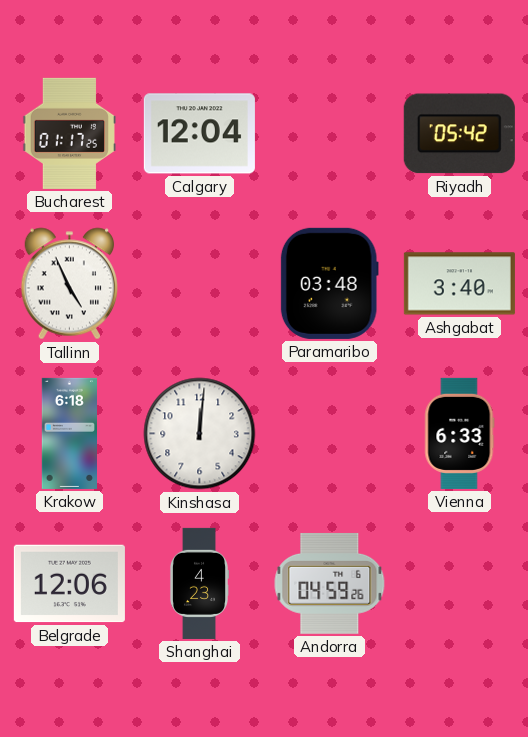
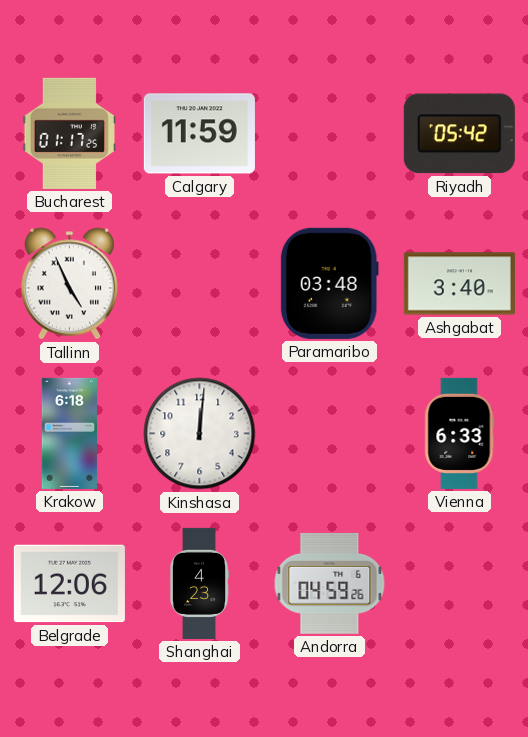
Calgary: 12:04 -> 11:59 (199, 134)
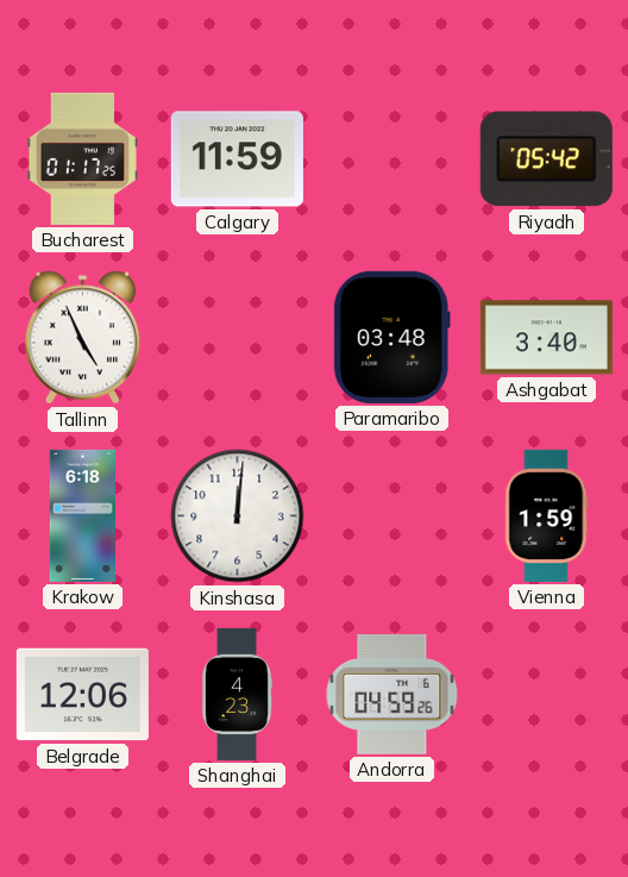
Vienna: 6:33 -> 1:59 (547, 515)
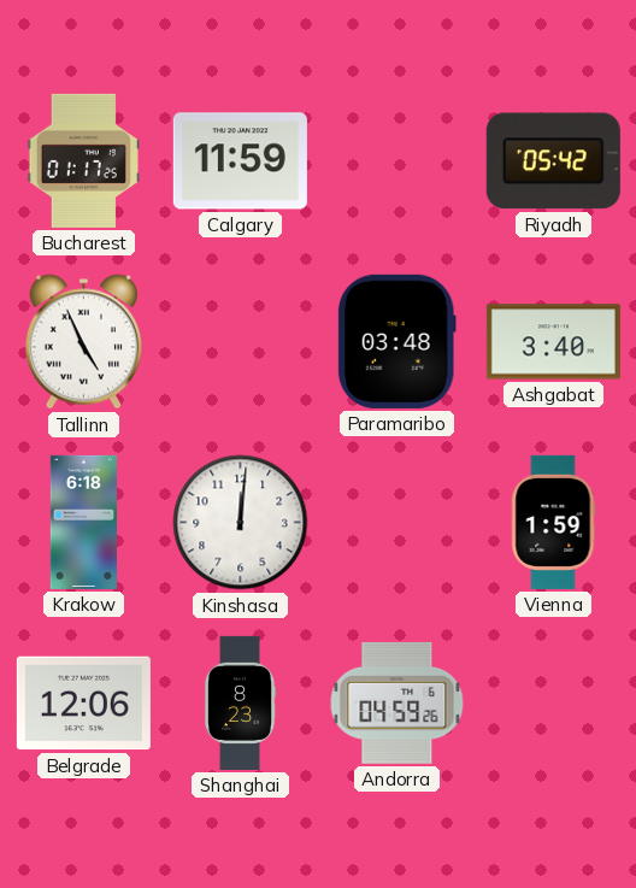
Shanghai: 4:23 -> 8:23 (238, 702)
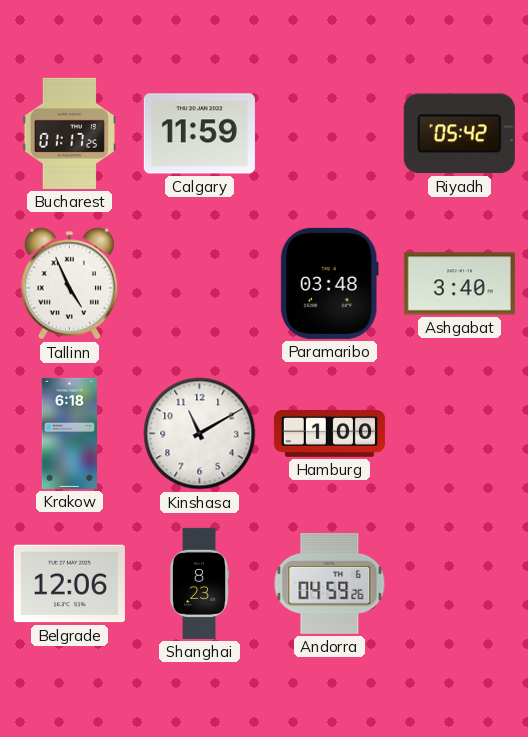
Kinshasa: 12:01 -> 11:10 (200, 434)
Hamburg: none -> 1:00 (329, 434)
Vienna: 1:59 -> none (554, 522)
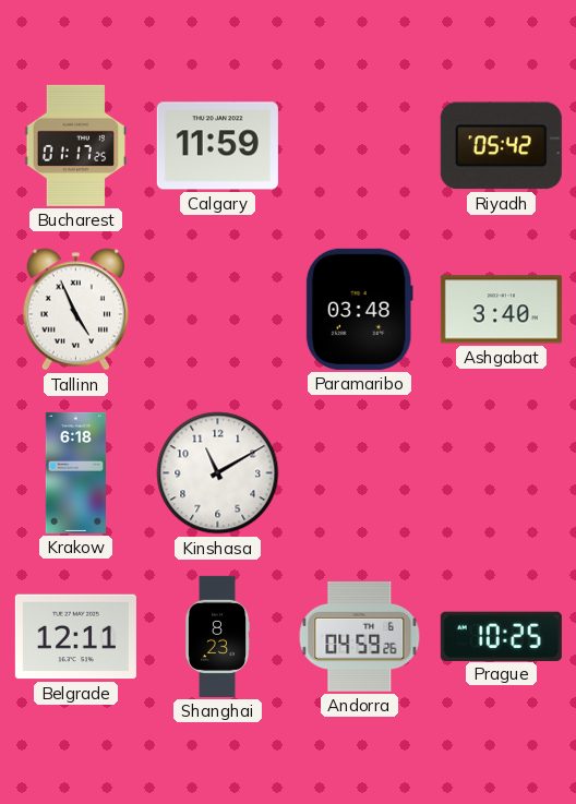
Hamburg: 1:00 -> none (329, 434)
Belgrade: 12:06 -> 12:11 (75, 637)
Prague: none -> 10:25 (501, 636)
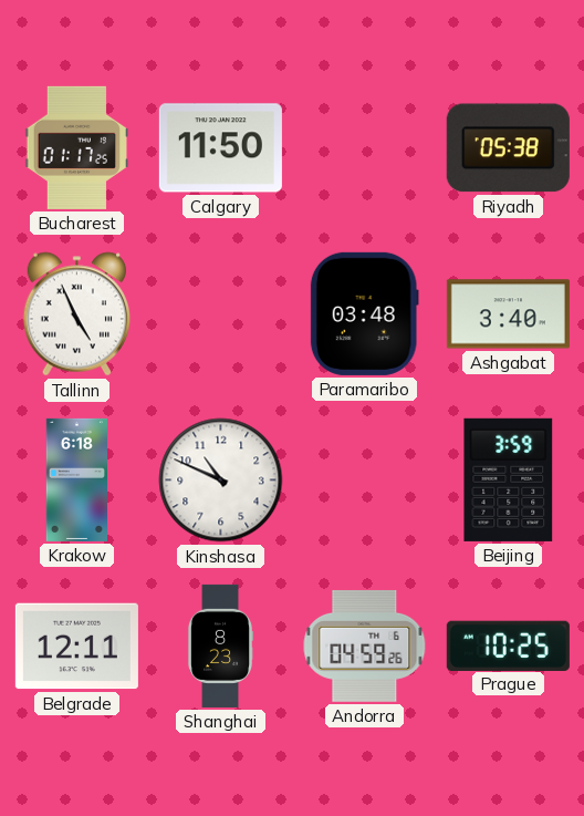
Calgary: 11:59 -> 11:50 (220, 148)
Riyadh: 05:42 -> 05:38 (508, 148)
Kinshasa: 11:10 -> 10:49 (221, 481)
Beijing: none -> 3:59 (509, 479)
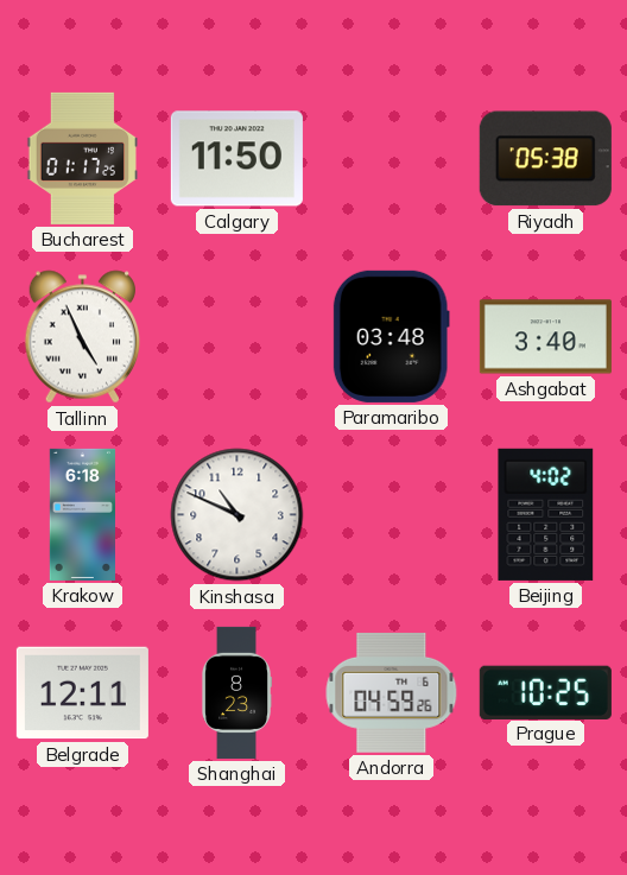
Beijing: 3:59 -> 4:02 (546, 514)
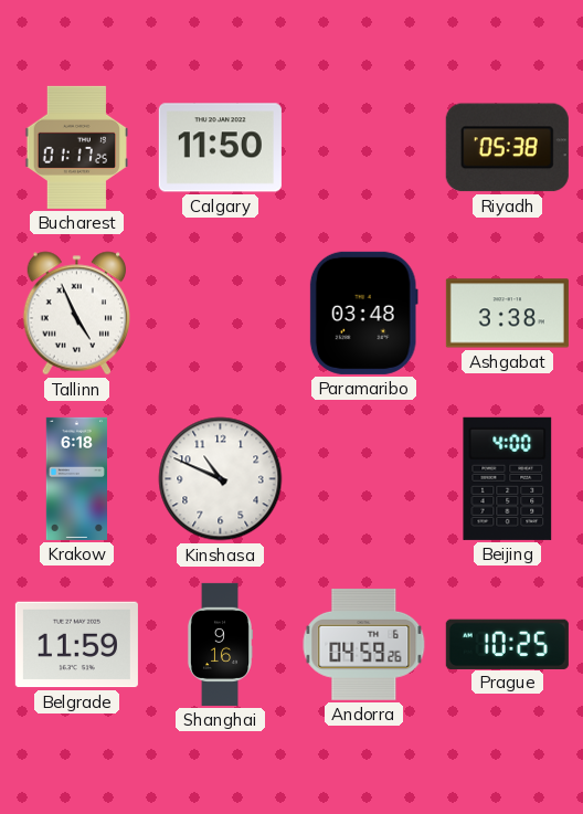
Ashgabat: 3:40 -> 3:38 (507, 314)
Beijing: 4:02 -> 4:00 (508, 478)
Belgrade: 12:11 -> 11:59 (76, 645)
Shanghai: 8:23 -> 9:16 (219, 644)
